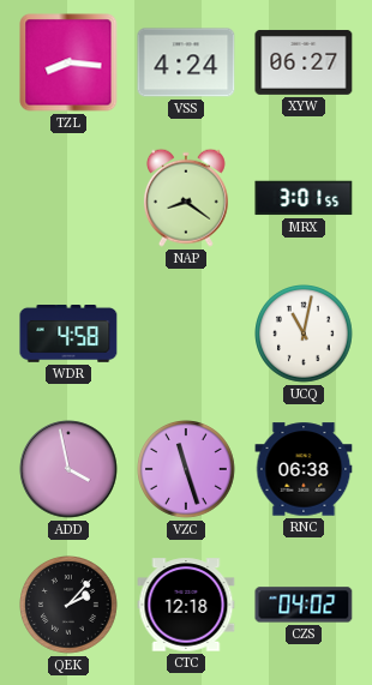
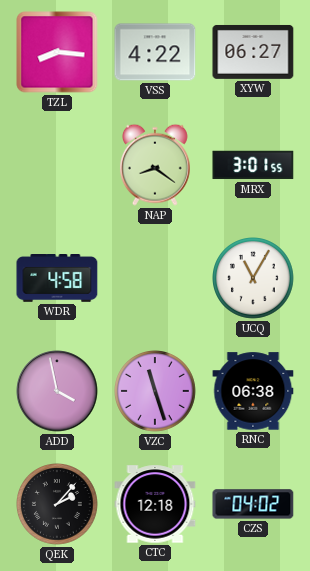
VSS: 4:24 -> 4:22 (155, 52)
UCQ: 11:02 -> 11:05 (254, 279)
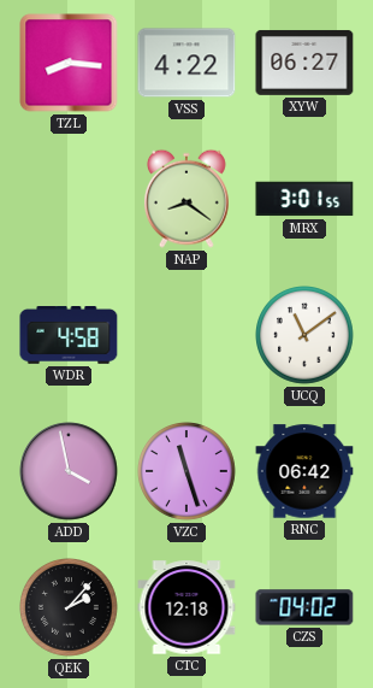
UCQ: 11:05 -> 11:09 (306, 336)
RNC: 06:38 -> 06:42 (304, 471)
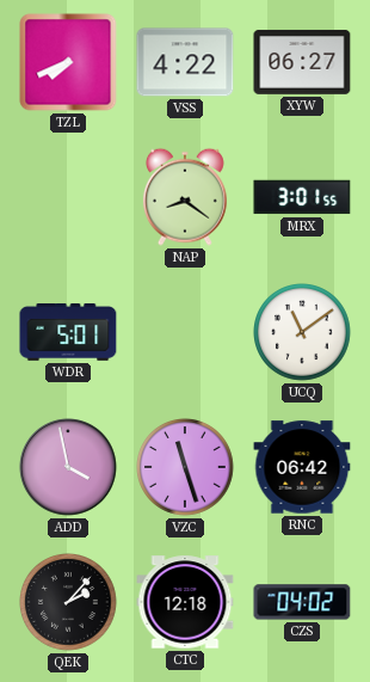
TZL: 8:16 -> 7:41 (68, 62)
WDR: 4:58 -> 5:01 (68, 333)
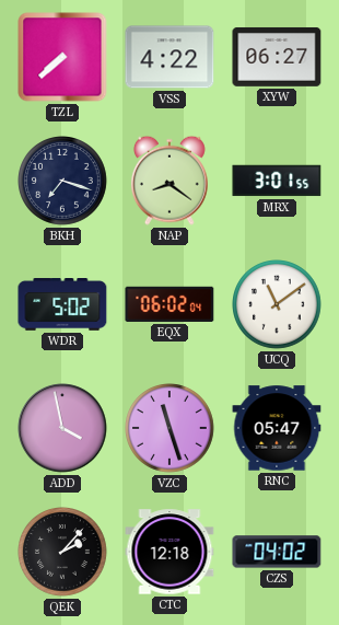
TZL: 7:41 -> 7:38 (62, 57)
BKH: none -> 7:18 (63, 182)
WDR: 5:01 -> 5:02 (62, 305)
EQX: none -> 06:02 (169, 304)
RNC: 06:42 -> 05:47 (277, 428)
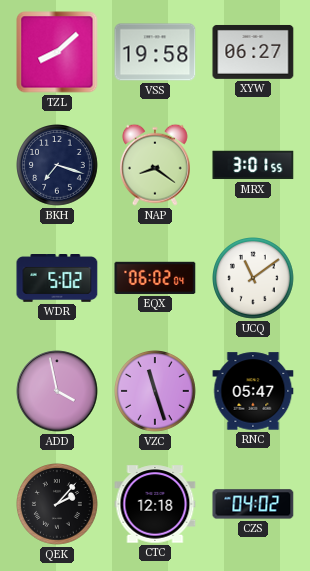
TZL: 7:38 -> 8:08 (57, 52)
VSS: 4:22 -> 19:58 (155, 52)
